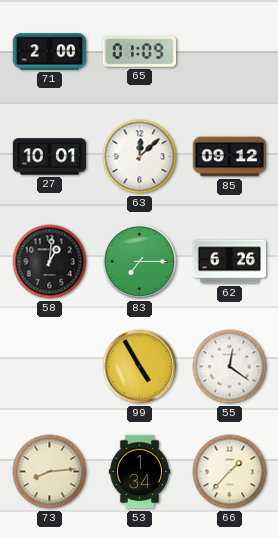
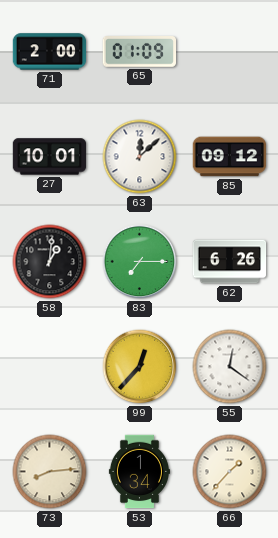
99: 4:55 -> 12:37 (140, 367)
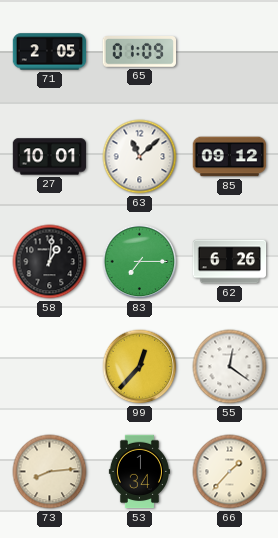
71: 2:00 -> 2:05 (50, 52)
63: 12:08 -> 11:08 (140, 157)
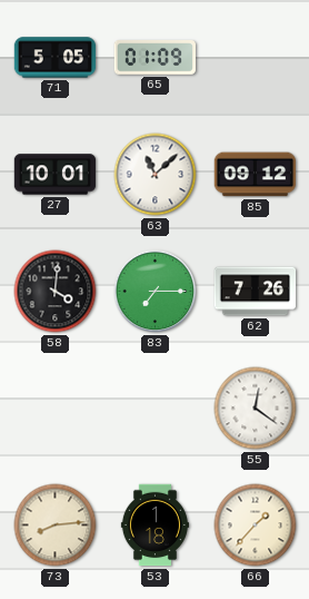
71: 2:05 -> 5:05 (56, 58)
58: 1:01 -> 4:01 (56, 292)
62: 6:26 -> 7:26 (256, 292)
99: 12:37 -> none (140, 367)
53: 1:34 -> 1:18 (154, 526)
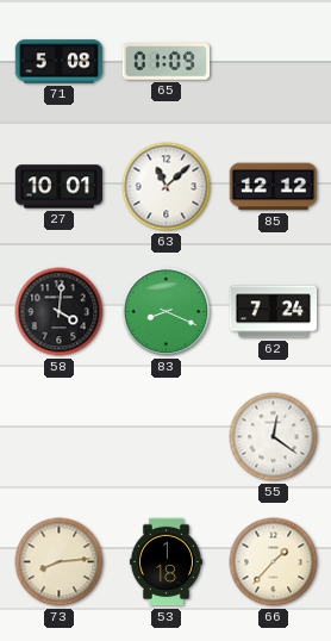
71: 5:05 -> 5:08 (60, 62)
85: 09:12 -> 12:12 (274, 187)
83: 7:15 -> 8:19 (167, 312)
62: 7:26 -> 7:24 (274, 312)
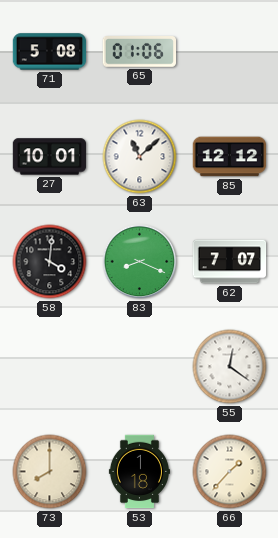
65: 01:09 -> 01:06 (140, 52)
62: 7:24 -> 7:07 (230, 262)
73: 8:14 -> 8:00 (50, 472)
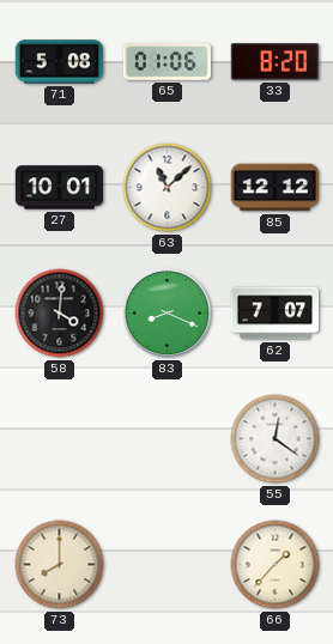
33: none -> 8:20 (276, 62)
53: 1:18 -> none (139, 472)
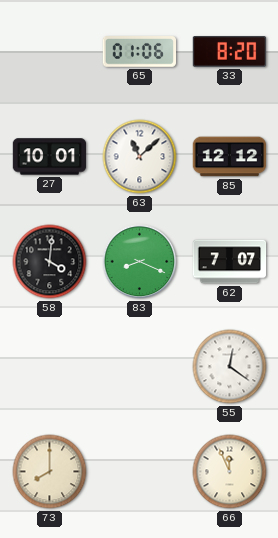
71: 5:08 -> none (60, 62)
66: 1:37 -> 11:56 (230, 472)
